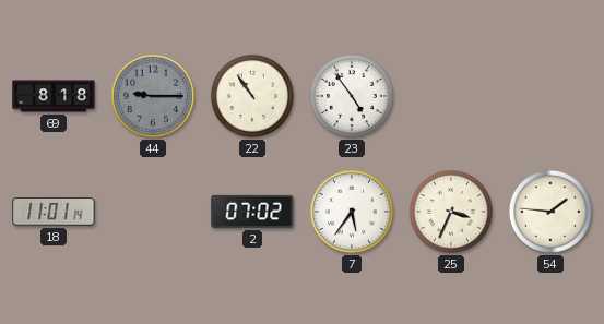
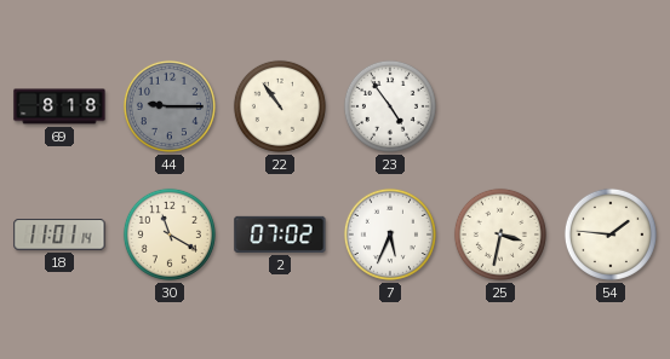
30: none -> 11:20 (170, 234)
7: 5:36 -> 5:34 (390, 234)
25: 3:34 -> 3:32 (500, 234)
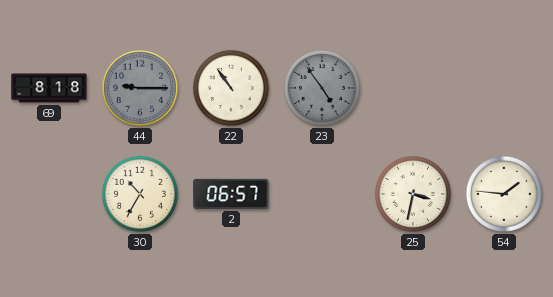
23 dial: white -> grey (322, 88)
18: 11:01 -> none (59, 234)
30: 11:20 -> 10:35 (140, 194)
2: 07:02 -> 06:57 (231, 194)
7: 5:34 -> none (390, 234)
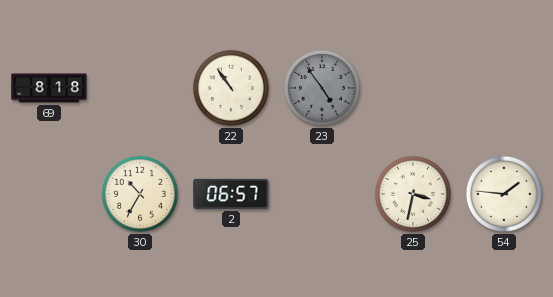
44: 9:15 -> none (140, 88)
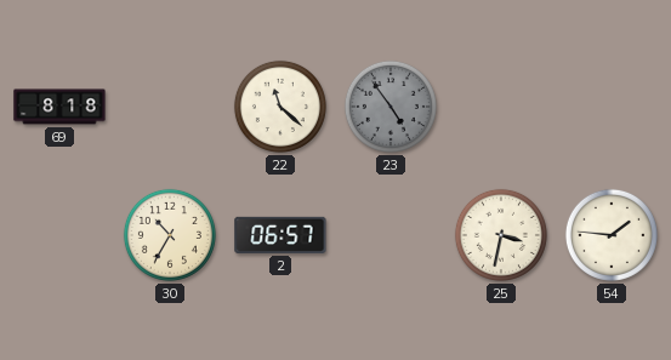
22: 10:54 -> 11:22 (280, 107)
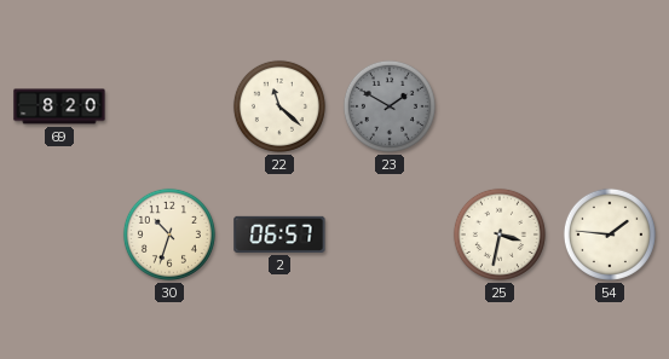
69: 8:18 -> 8:20 (59, 106)
23: 4:54 -> 1:50 (390, 106)
30: 10:35 -> 10:33 (169, 234)
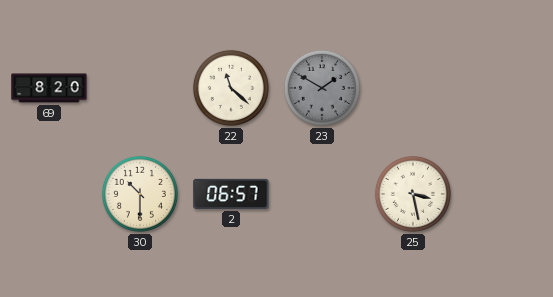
30: 10:33 -> 10:30 (140, 194)
25: 3:32 -> 3:28 (413, 194)
54: 1:46 -> none (610, 234)
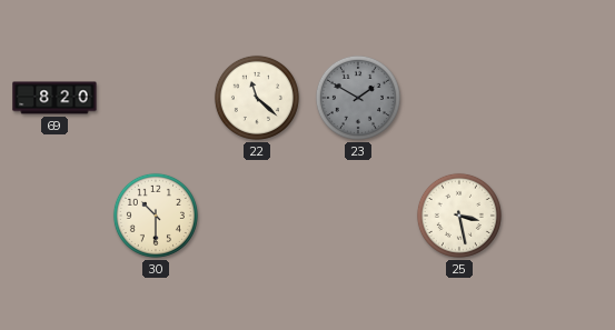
2: 06:57 -> none (231, 194)
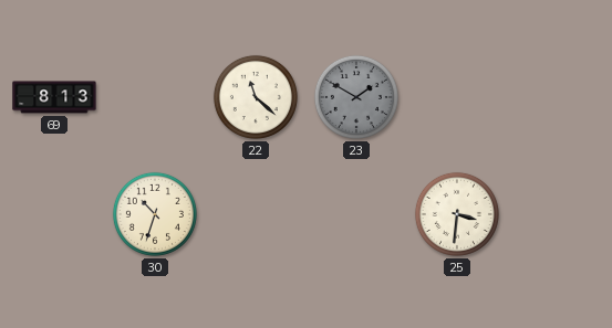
69: 8:20 -> 8:13 (54, 97)
30: 10:30 -> 10:33 (155, 214)
25: 3:28 -> 3:31 (457, 214)
